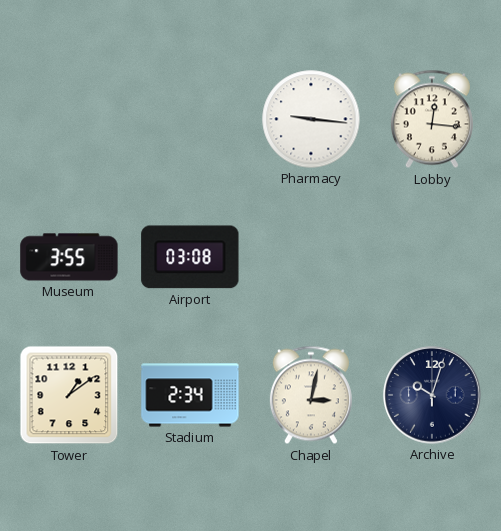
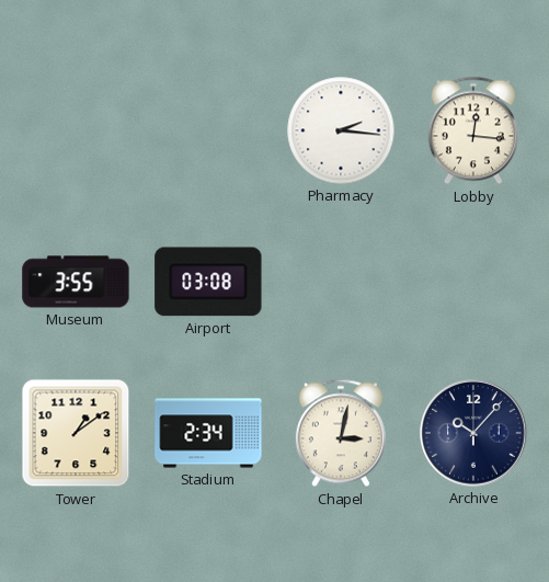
Pharmacy: 9:16 -> 2:16 (341, 130)
Archive: 10:03 -> 10:07 (473, 433)
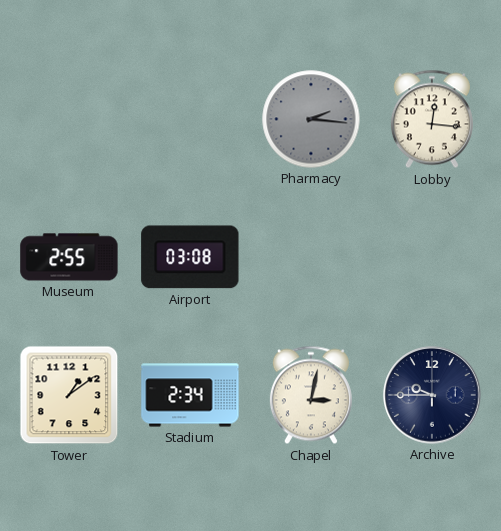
Pharmacy dial: white -> grey (311, 119)
Museum: 3:55 -> 2:55 (69, 257)
Archive: 10:07 -> 9:45 (432, 395)
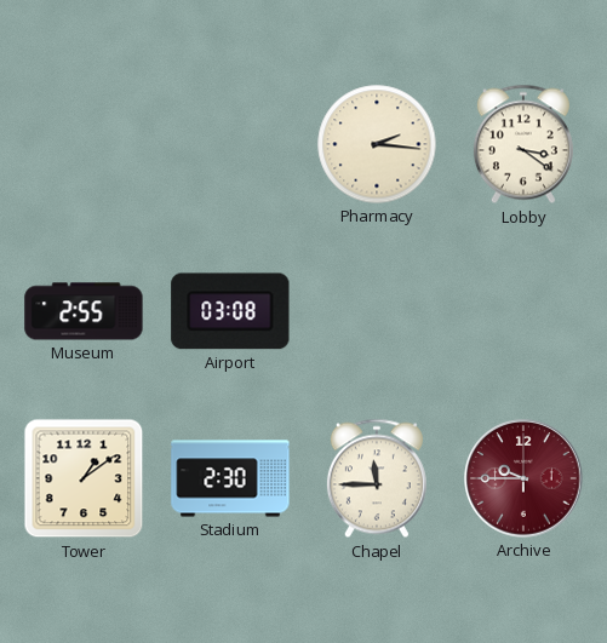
Pharmacy dial: grey -> cream (377, 144)
Lobby: 12:16 -> 3:21 (523, 144)
Stadium: 2:34 -> 2:30 (230, 478)
Chapel: 3:02 -> 11:45 (377, 478)
Archive dial: navy -> burgundy (523, 478)
